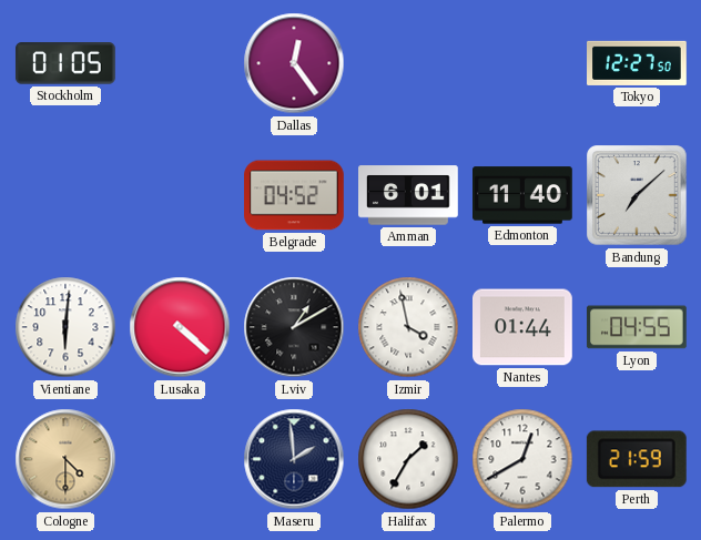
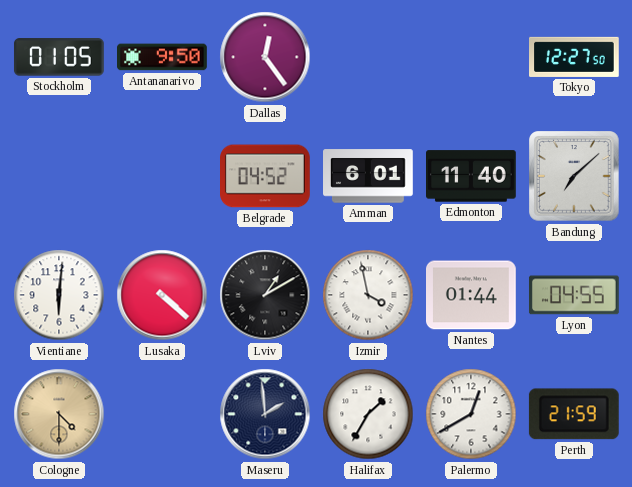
Antananarivo: none -> 9:50 (163, 57)
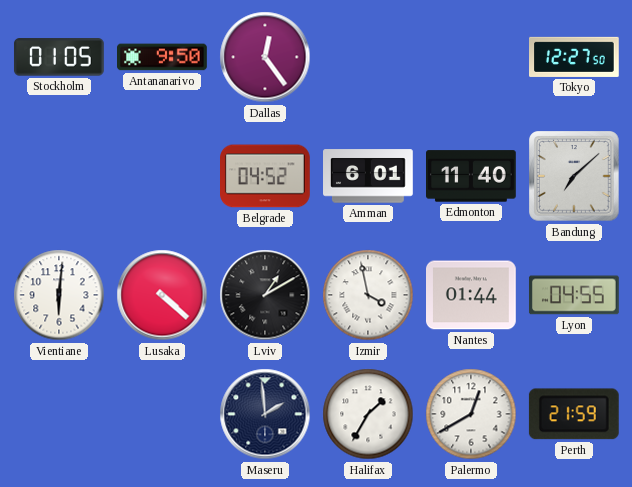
Cologne: 4:30 -> none (59, 414)
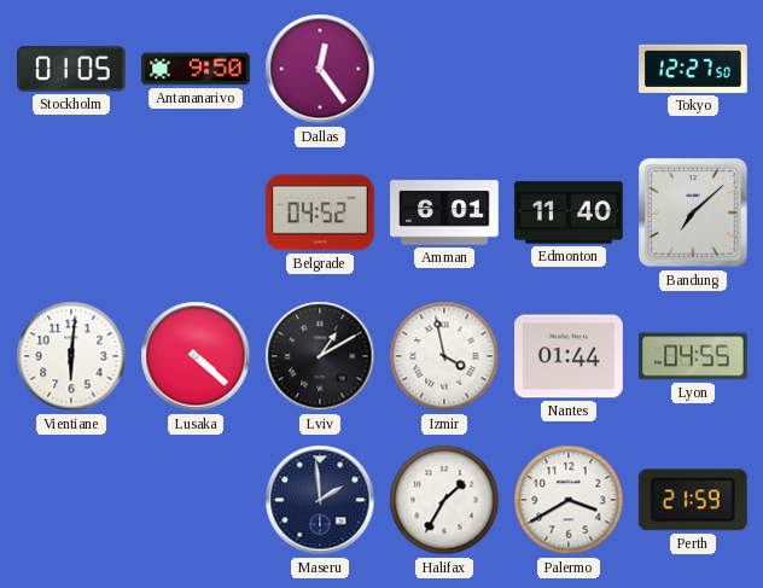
Palermo: 12:40 -> 3:40 (569, 500)
